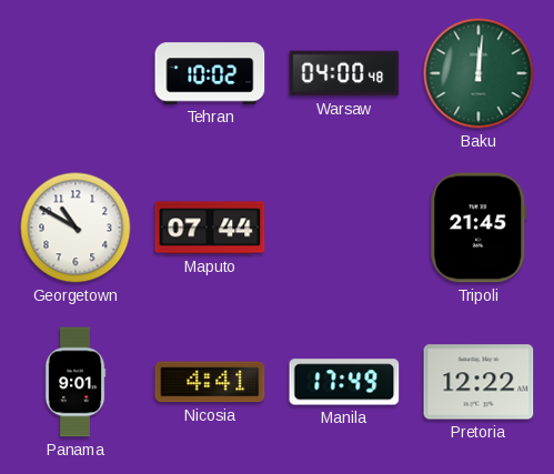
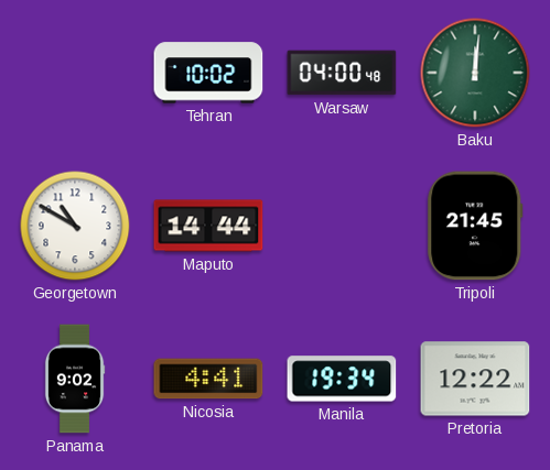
Maputo: 07:44 -> 14:44 (208, 226)
Panama: 9:01 -> 9:02 (75, 379)
Manila: 17:49 -> 19:34 (342, 379)
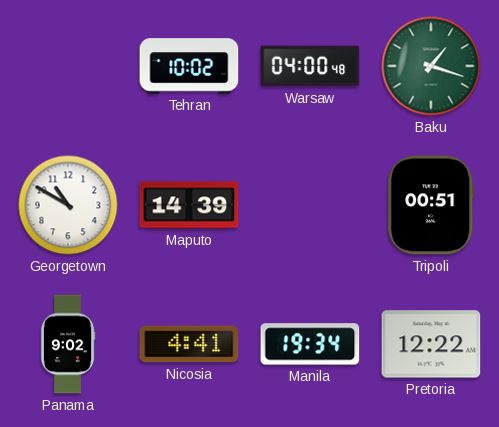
Baku: 12:01 -> 1:18 (431, 66)
Maputo: 14:44 -> 14:39 (189, 205)
Tripoli: 21:45 -> 00:51 (431, 205)
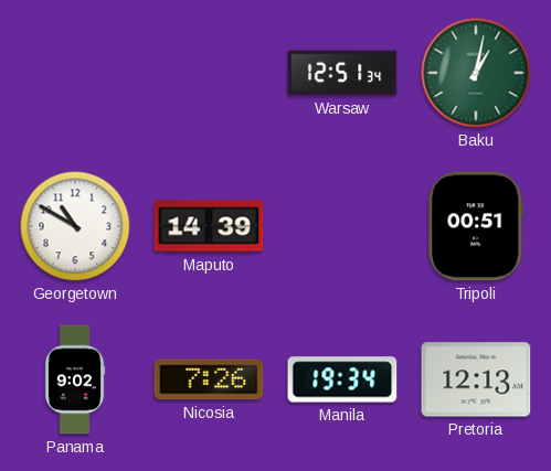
Tehran: 10:02 -> none (189, 66)
Warsaw: 04:00 -> 12:51 (342, 73)
Baku: 1:18 -> 1:02 (476, 73)
Nicosia: 4:41 -> 7:26 (209, 379)
Pretoria: 12:22 -> 12:13 (476, 379)
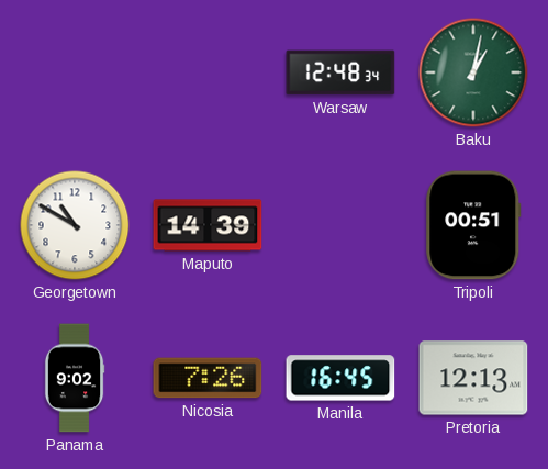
Warsaw: 12:51 -> 12:48 (340, 72)
Manila: 19:34 -> 16:45 (340, 378)
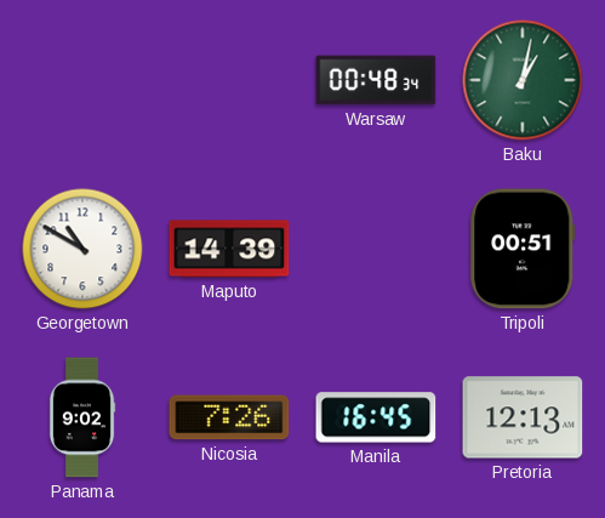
Warsaw: 12:48 -> 00:48 (376, 80)
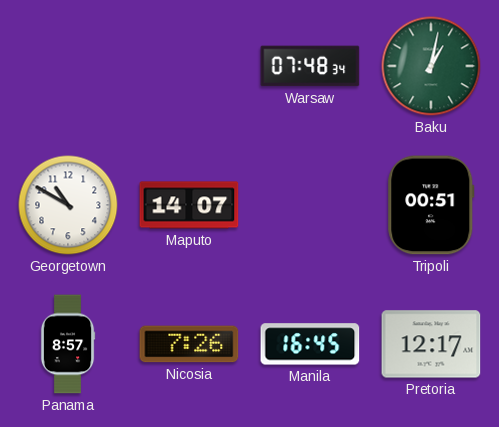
Warsaw: 00:48 -> 07:48 (310, 66)
Maputo: 14:39 -> 14:07 (189, 205)
Panama: 9:02 -> 8:57 (68, 344)
Pretoria: 12:13 -> 12:17 (431, 344)
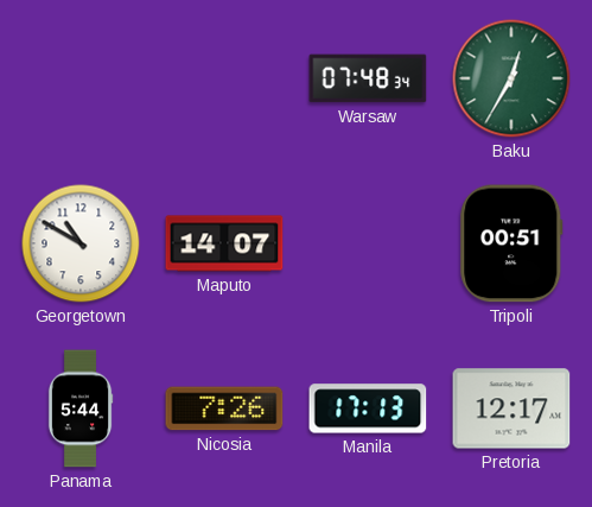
Baku: 1:02 -> 12:35 (511, 78)
Panama: 8:57 -> 5:44 (81, 408)
Manila: 16:45 -> 17:13 (368, 408)
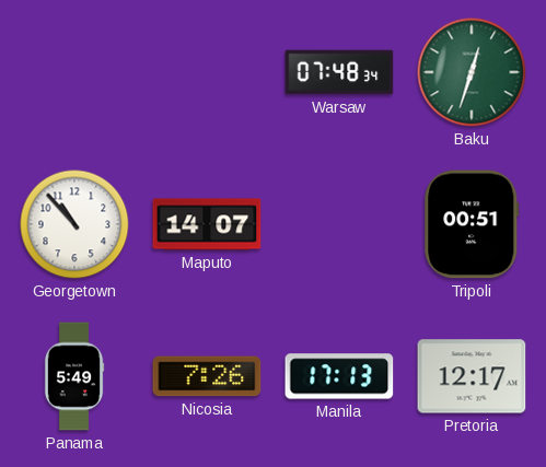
Baku: 12:35 -> 12:33 (472, 72)
Georgetown: 10:50 -> 10:53 (74, 224)
Panama: 5:44 -> 5:49 (74, 376)
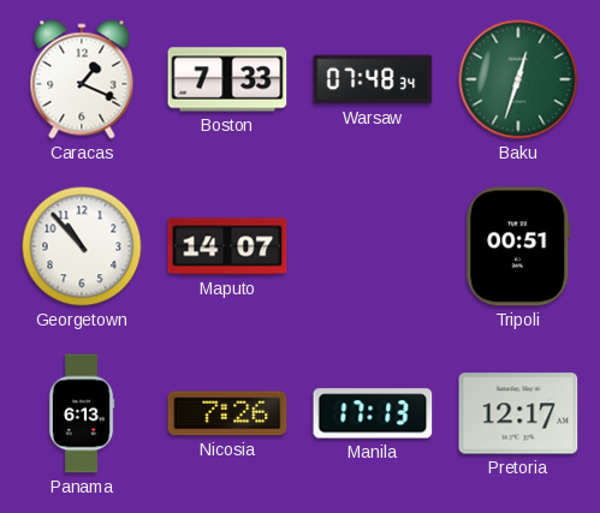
Caracas: none -> 1:19 (82, 79)
Boston: none -> 7:33 (227, 79)
Panama: 5:49 -> 6:13 (82, 413)
